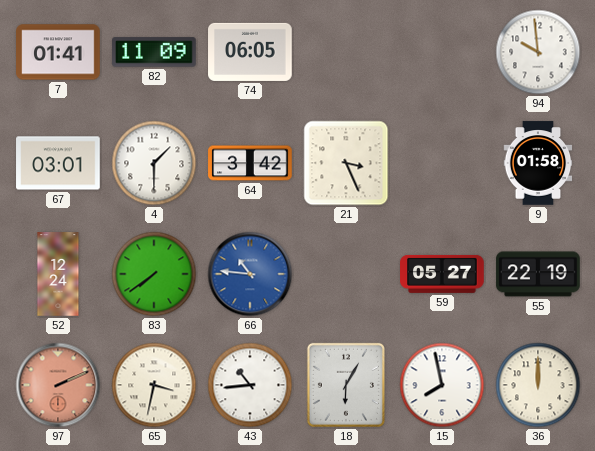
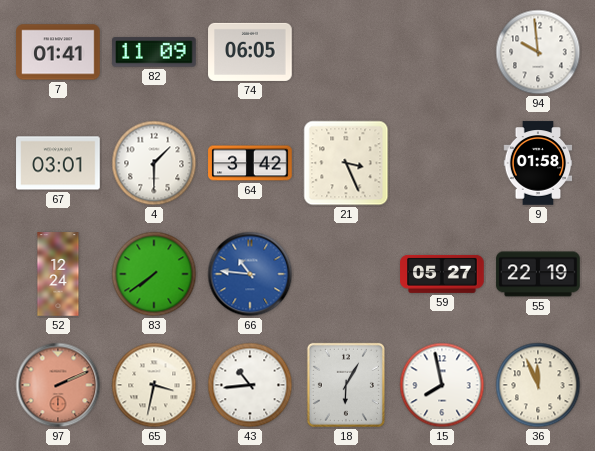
36: 12:00 -> 11:56 (538, 385)
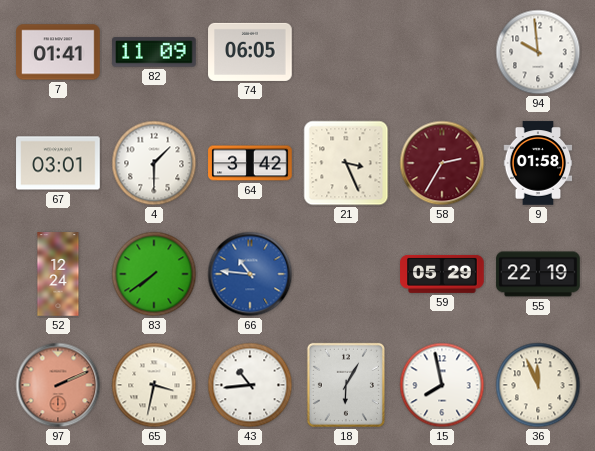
58: none -> 2:35 (442, 163)
59: 05:27 -> 05:29 (442, 274)
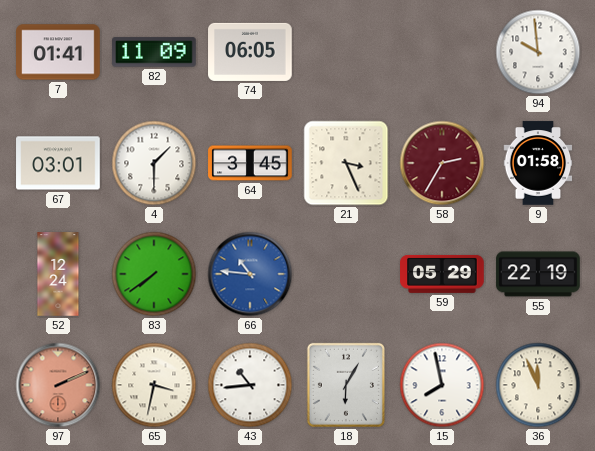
64: 3:42 -> 3:45 (250, 163)
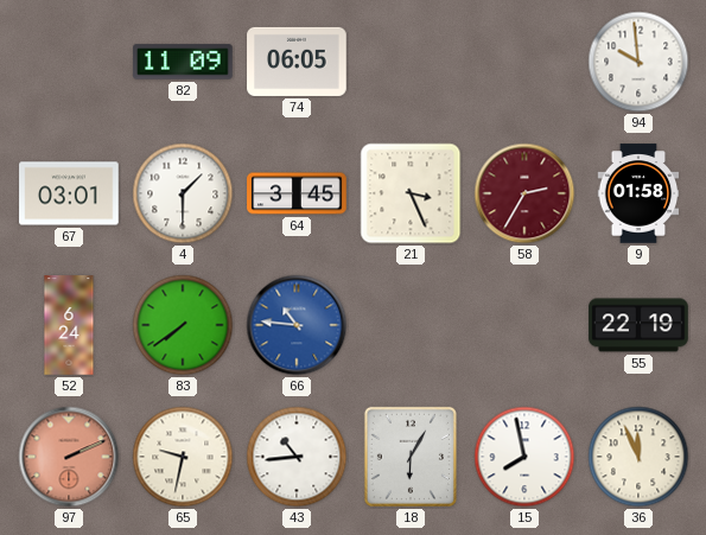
7: 01:41 -> none (58, 52)
52: 12:24 -> 6:24 (69, 325)
59: 05:29 -> none (442, 274)
65: 3:32 -> 9:32 (183, 457)
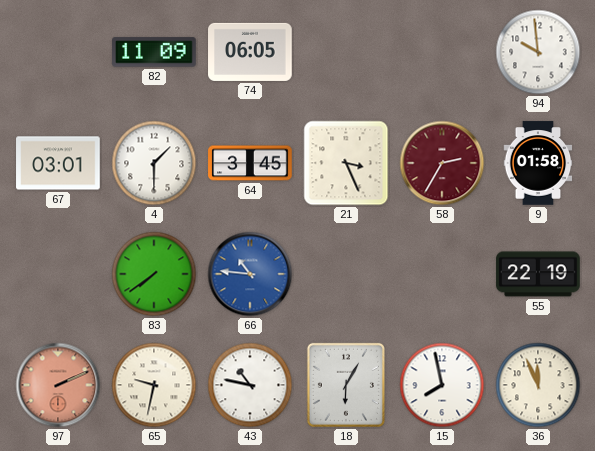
52: 6:24 -> none (69, 325)
43: 10:44 -> 10:47 (250, 385)
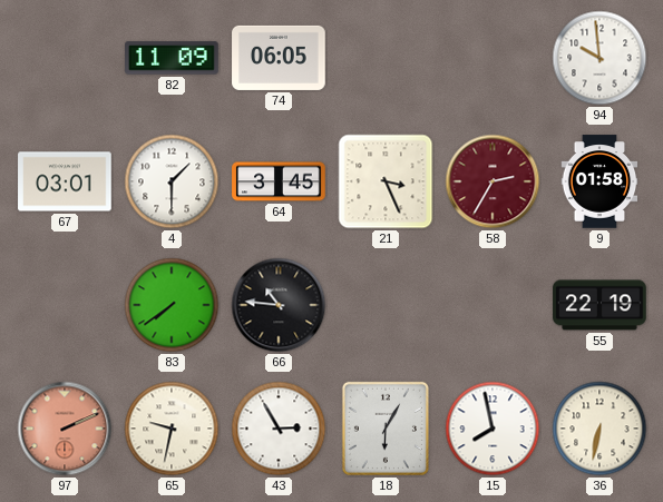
66 dial: blue -> black (279, 305)
43: 10:47 -> 2:55 (279, 429)
36: 11:56 -> 6:32 (599, 429)
